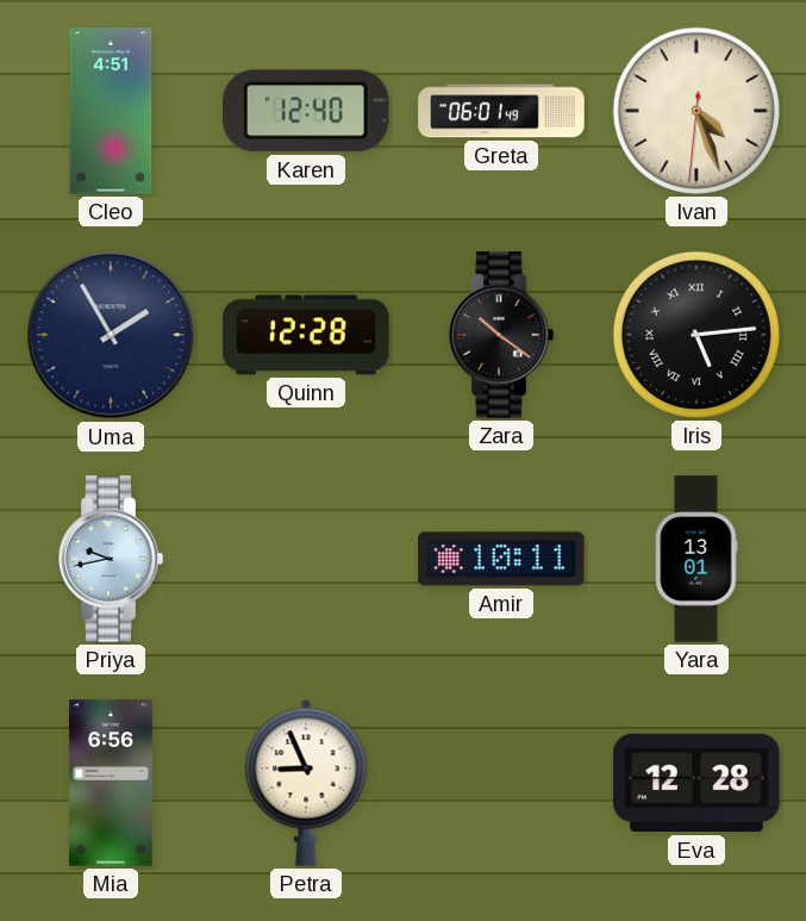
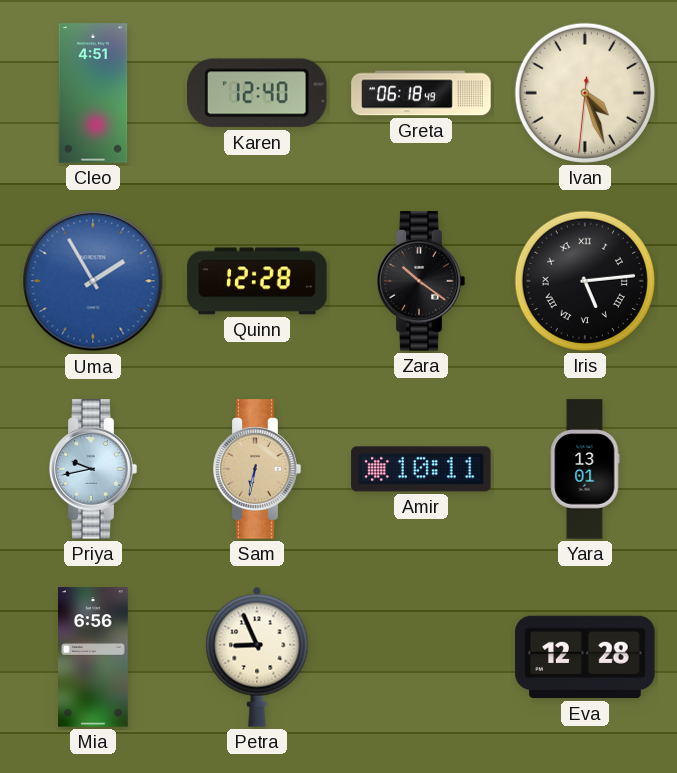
Greta: 06:01 -> 06:18 (421, 93)
Uma dial: navy -> blue (93, 281)
Sam: none -> 6:32 (257, 469)
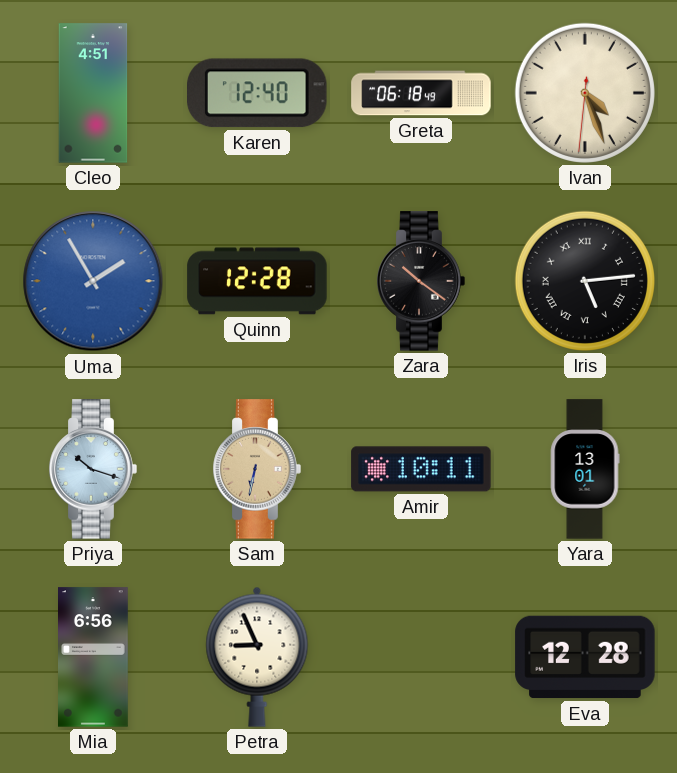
Priya: 9:43 -> 10:18 (93, 469)
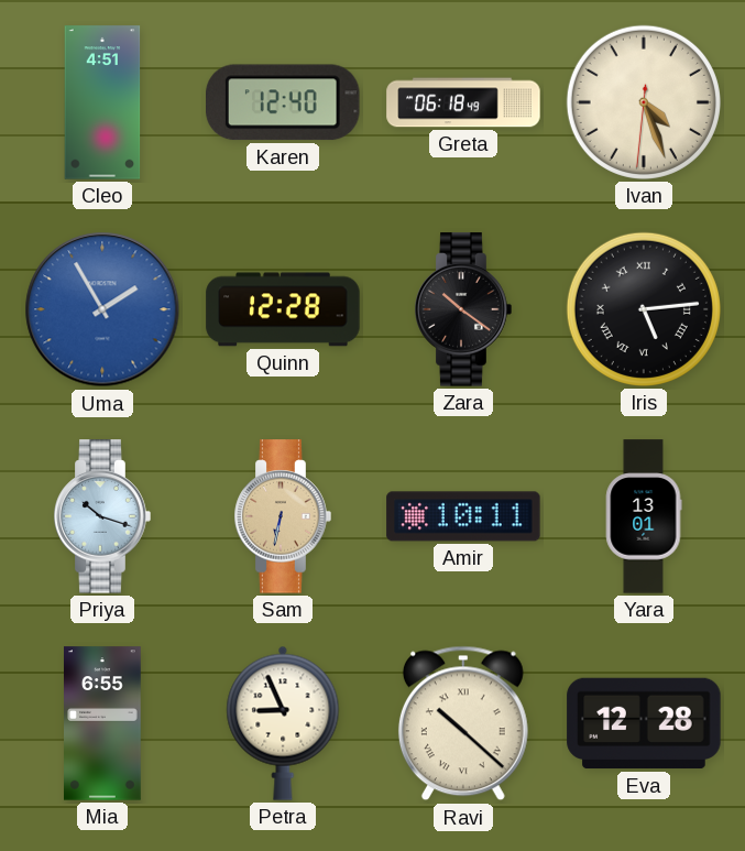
Mia: 6:56 -> 6:55 (103, 723)
Ravi: none -> 10:22 (463, 723)
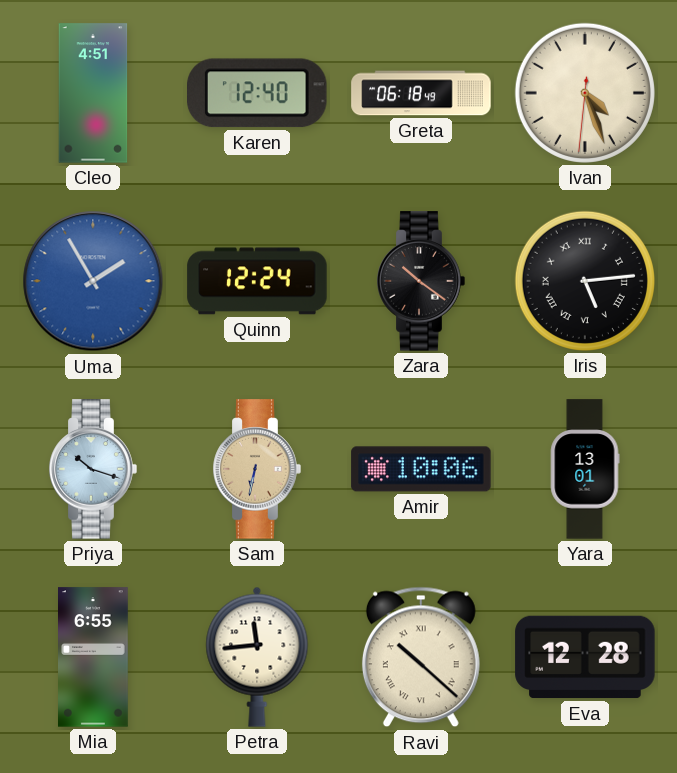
Quinn: 12:28 -> 12:24 (257, 281)
Amir: 10:11 -> 10:06 (421, 469)
Petra: 8:56 -> 11:44 (257, 657)
